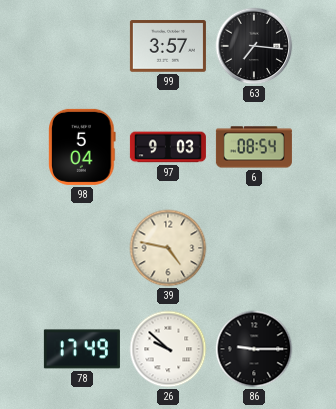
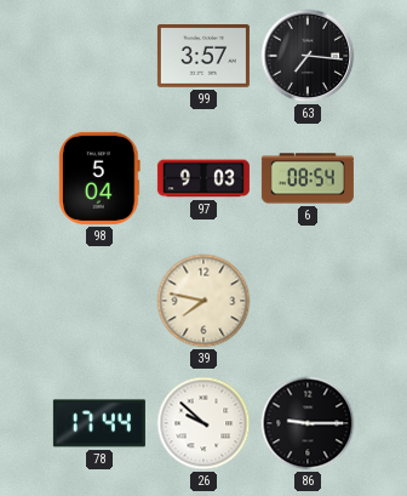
39: 4:47 -> 7:47 (203, 301)
78: 17:49 -> 17:44 (99, 423)
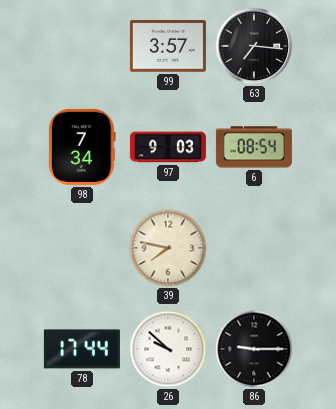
98: 5:04 -> 7:34 (82, 147)
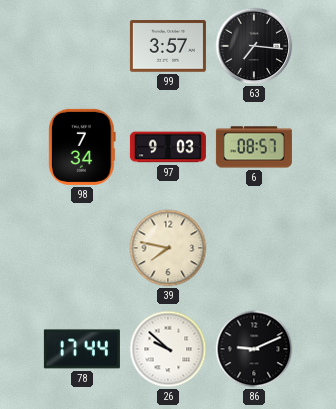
6: 08:54 -> 08:57 (254, 147)
86: 9:15 -> 9:11 (254, 349)
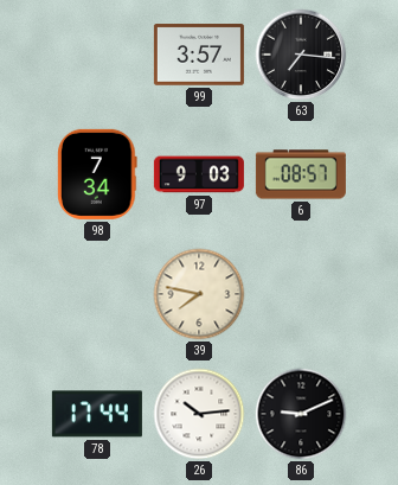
26: 9:52 -> 10:14 (199, 414)
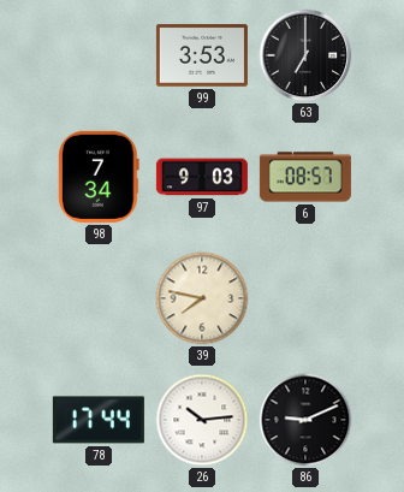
99: 3:57 -> 3:53 (202, 55)
63: 7:16 -> 7:00 (305, 55)
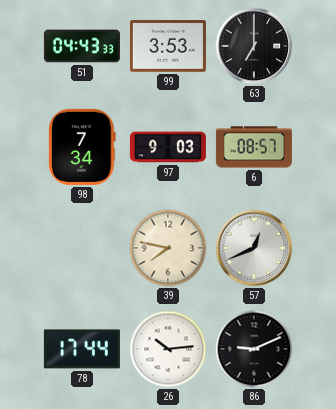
51: none -> 04:43 (82, 46)
57: none -> 12:41 (254, 248)
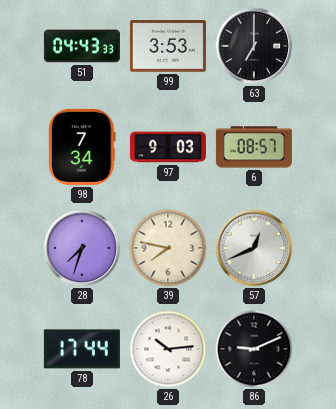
28: none -> 7:33 (82, 248)
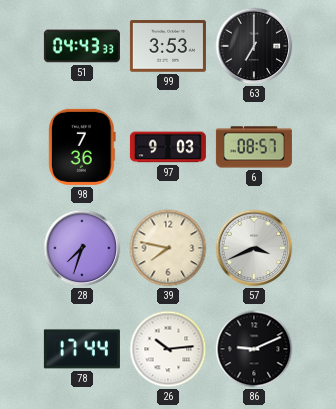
98: 7:34 -> 7:36 (82, 147)
57: 12:41 -> 3:41 (254, 248)
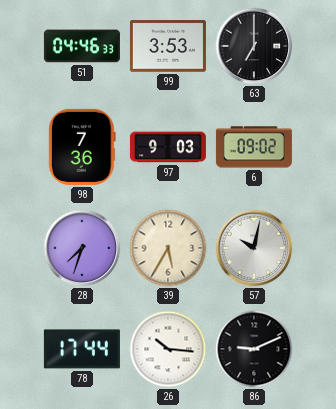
51: 04:43 -> 04:46 (82, 46)
6: 08:57 -> 09:02 (254, 147)
39: 7:47 -> 5:35 (168, 248)
57: 3:41 -> 10:02 (254, 248)
26: 10:14 -> 10:16 (168, 349)
